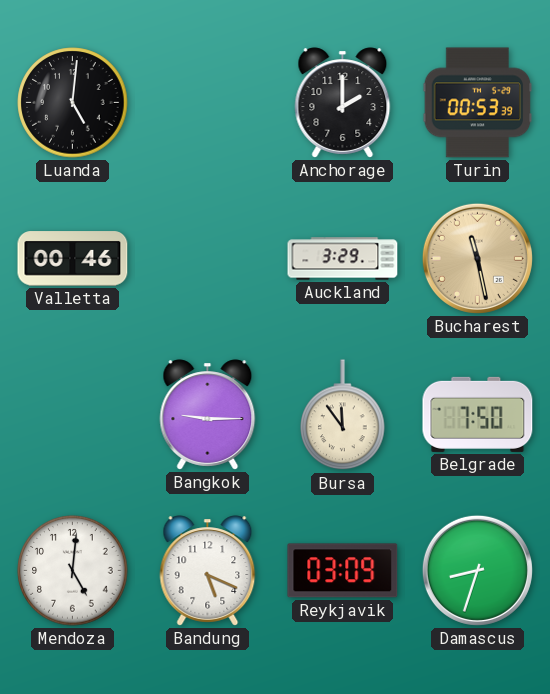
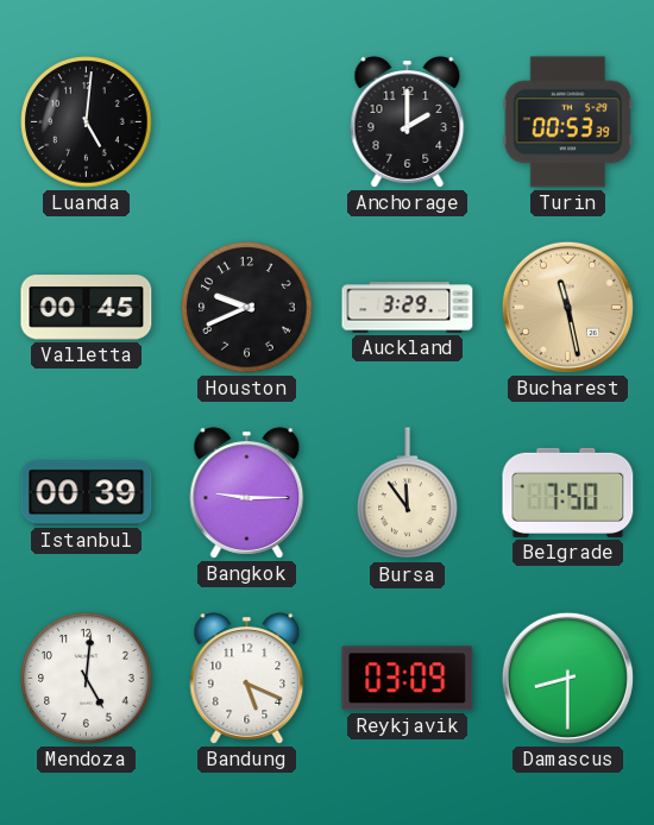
Valletta: 00:46 -> 00:45 (87, 308)
Houston: none -> 9:41 (247, 308)
Istanbul: none -> 00:39 (87, 493)
Damascus: 8:33 -> 8:30 (567, 678)
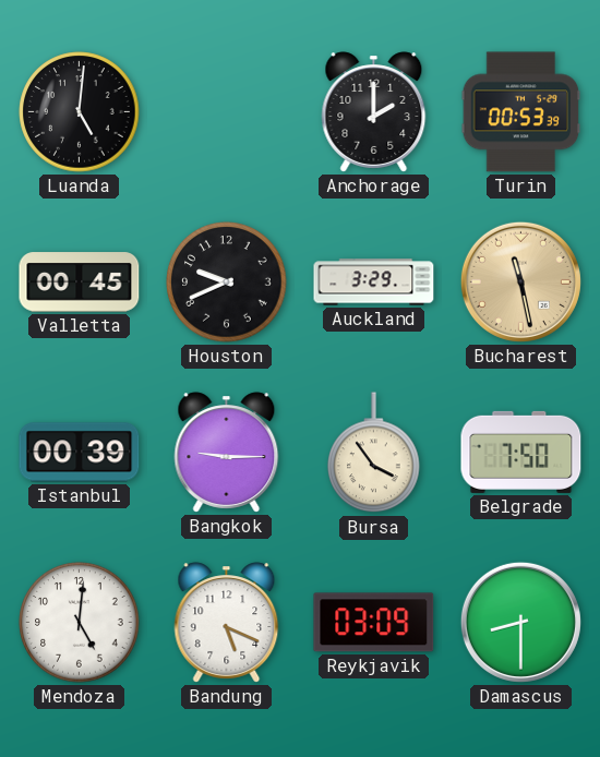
Bursa: 11:54 -> 3:54 (374, 453)
